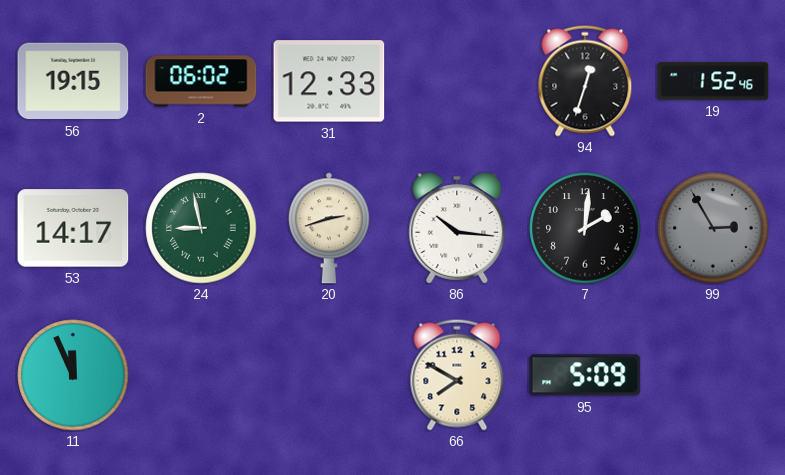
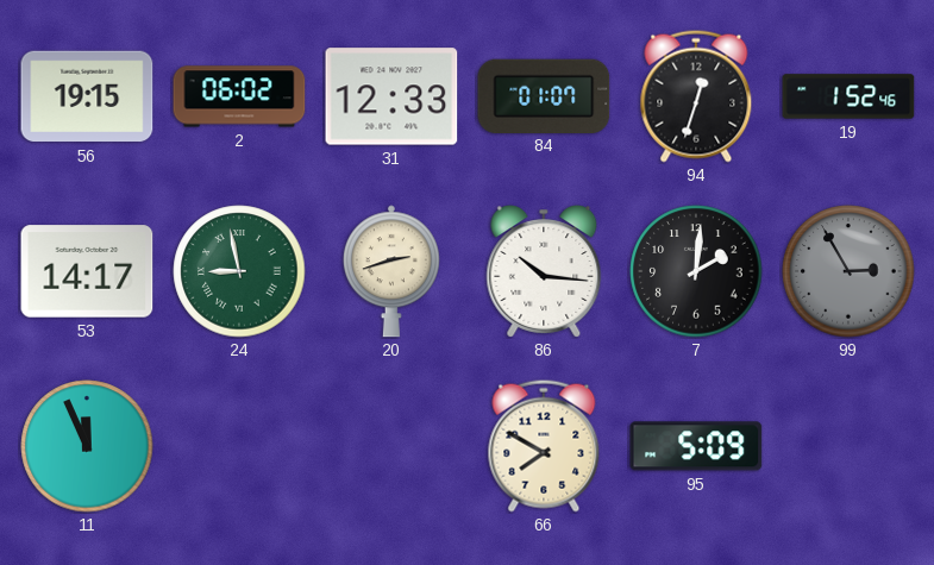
84: none -> 01:07 (544, 95)
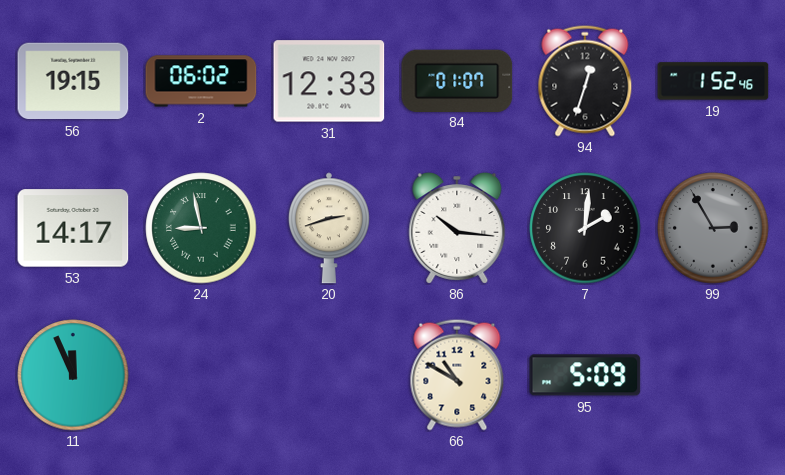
66: 7:50 -> 10:50 (457, 375)
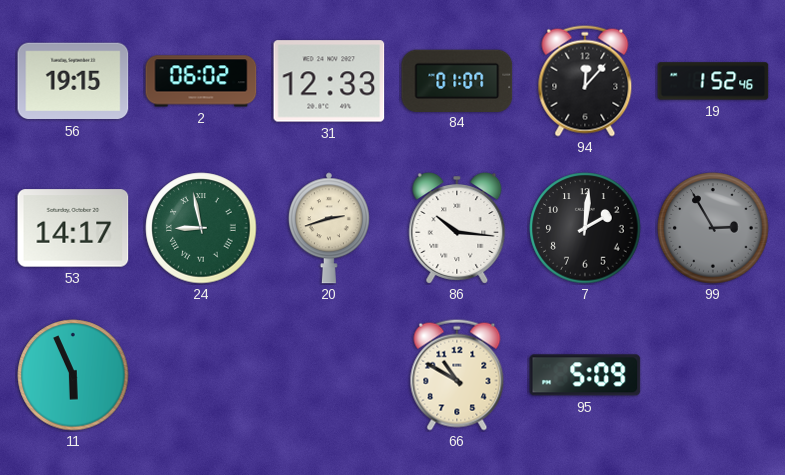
94: 12:33 -> 12:07 (585, 81)
11: 11:56 -> 5:56 (73, 375)
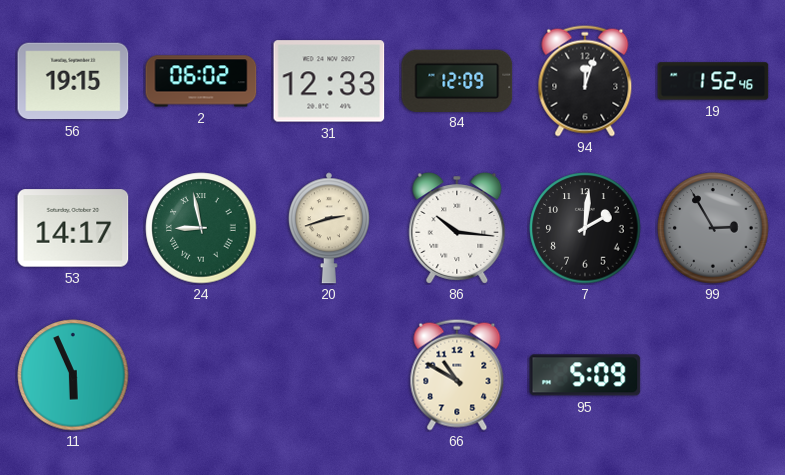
84: 01:07 -> 12:09 (457, 80)
94: 12:07 -> 12:03 (585, 81)
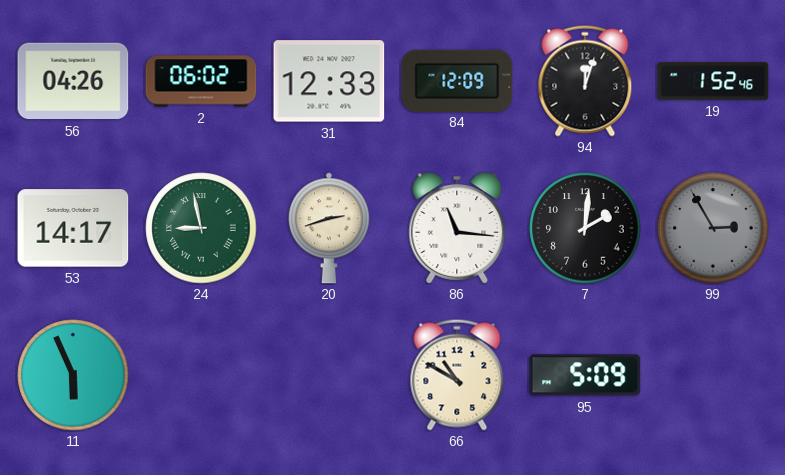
56: 19:15 -> 04:26 (73, 81)
86: 10:16 -> 11:16 (457, 228)
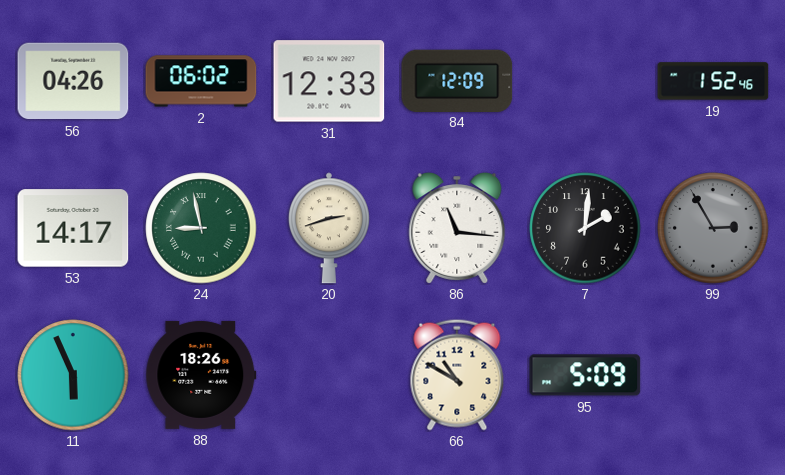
94: 12:03 -> none (585, 81)
88: none -> 18:26 (201, 375)
